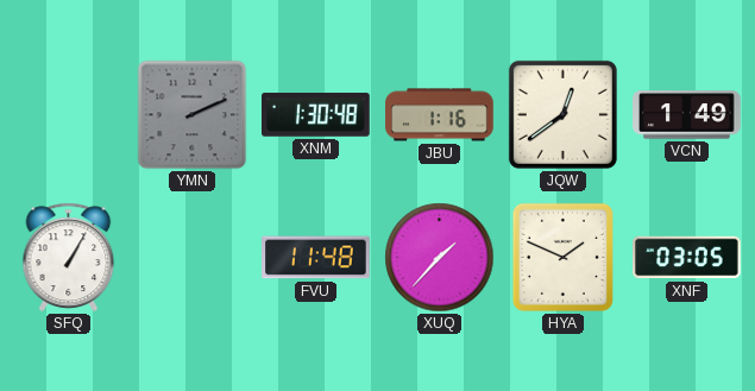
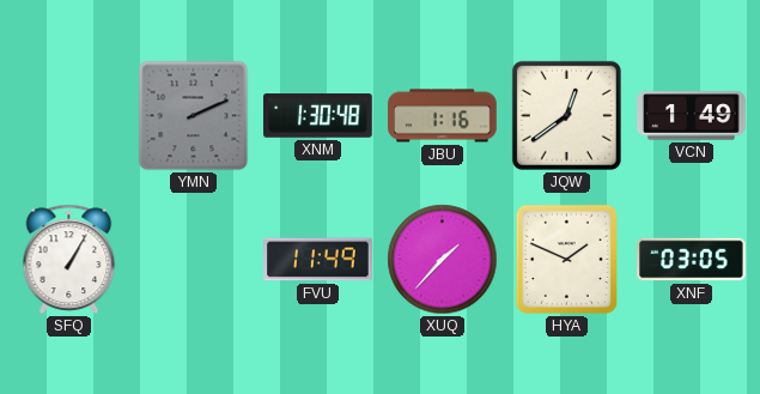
FVU: 11:48 -> 11:49 (318, 260)
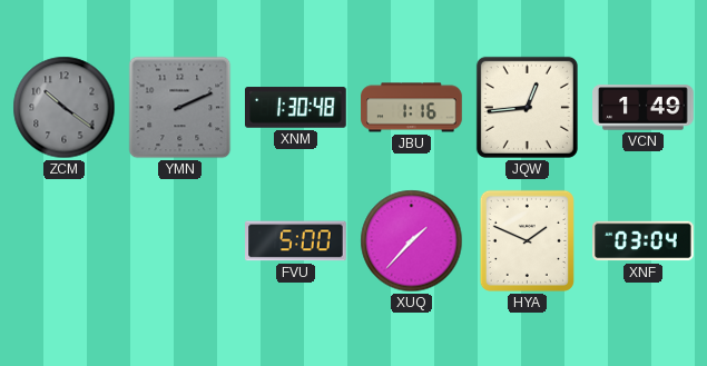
ZCM: none -> 10:21 (65, 108)
JQW: 12:39 -> 12:44 (527, 107)
SFQ: 1:05 -> none (69, 259)
FVU: 11:49 -> 5:00 (296, 241)
XNF: 03:05 -> 03:04 (644, 241)
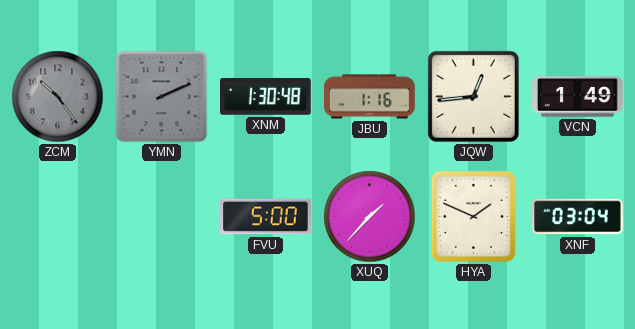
ZCM: 10:21 -> 10:24 (58, 97)
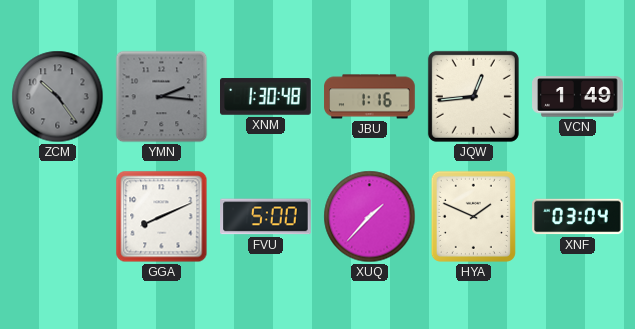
YMN: 2:11 -> 2:16 (162, 97)
GGA: none -> 8:11 (162, 217)
